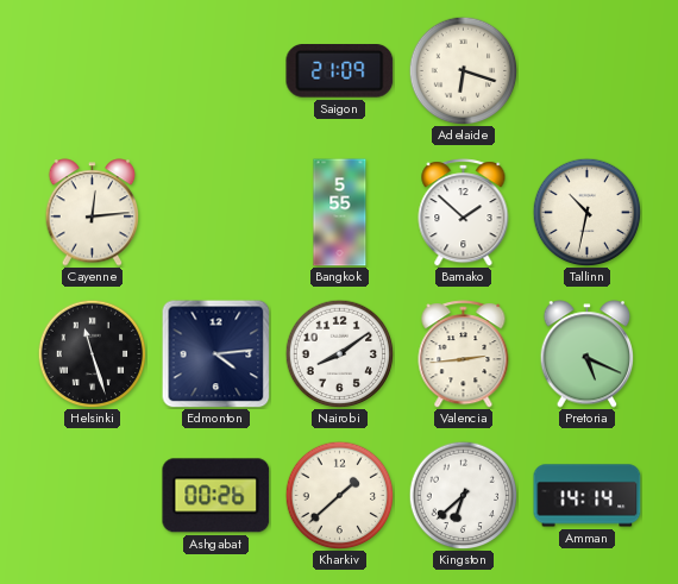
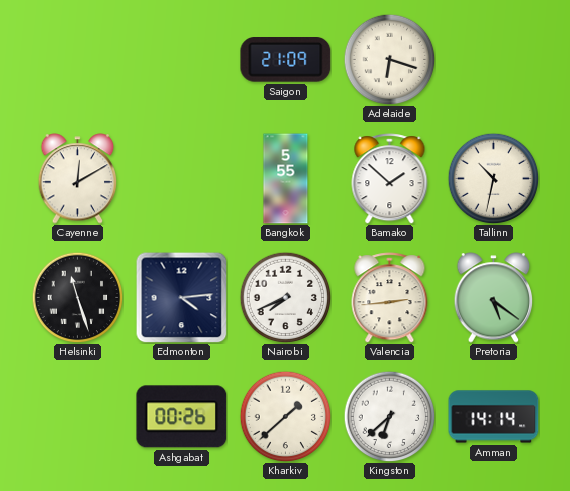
Cayenne: 12:14 -> 12:10 (78, 179)
Nairobi: 8:09 -> 7:41 (285, 297)
Pretoria: 5:19 -> 5:21 (494, 298)
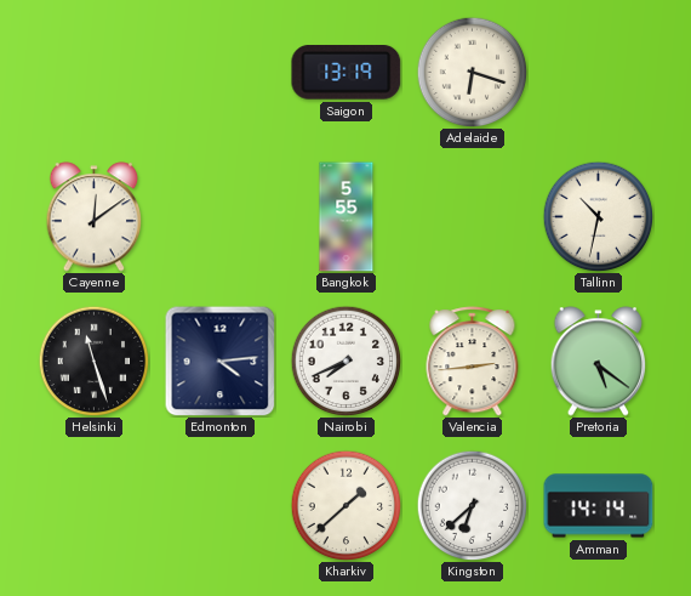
Saigon: 21:09 -> 13:19 (347, 73)
Cayenne: 12:10 -> 12:09 (95, 217)
Bamako: 1:52 -> none (390, 179)
Ashgabat: 00:26 -> none (182, 417)
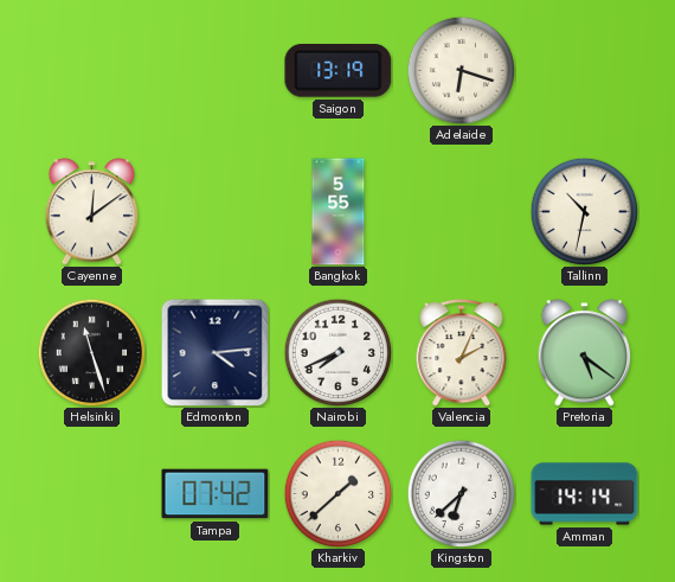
Valencia: 2:44 -> 2:04 (462, 353)
Tampa: none -> 07:42 (216, 494)
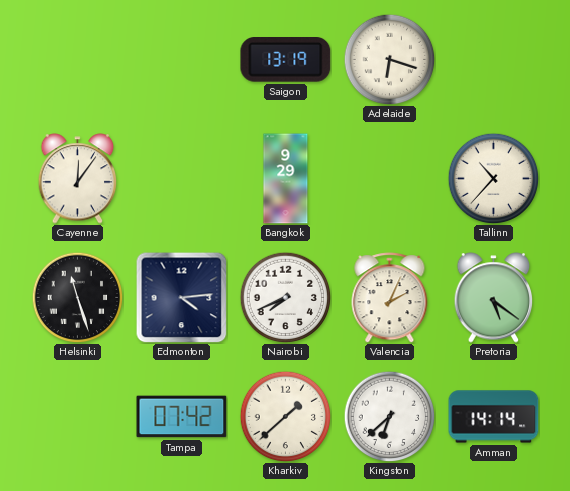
Cayenne: 12:09 -> 12:06 (78, 179)
Bangkok: 5:55 -> 9:29 (286, 179)
Tallinn: 10:32 -> 10:37 (493, 178)
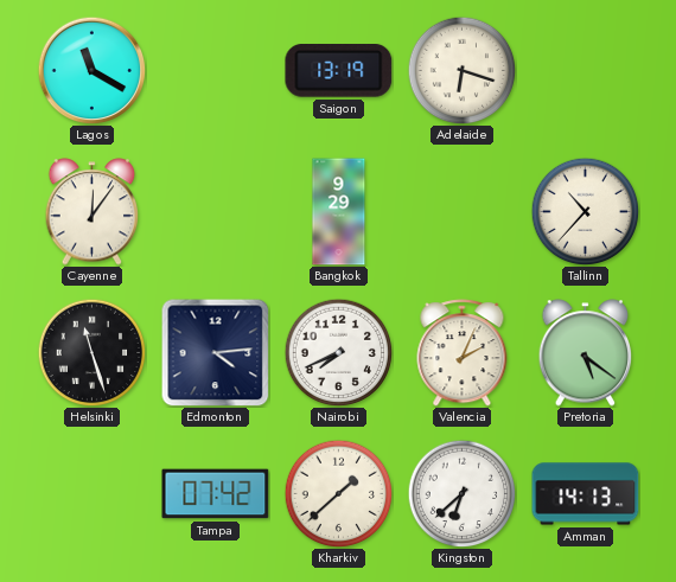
Lagos: none -> 11:20 (91, 70)
Amman: 14:14 -> 14:13 (586, 494)
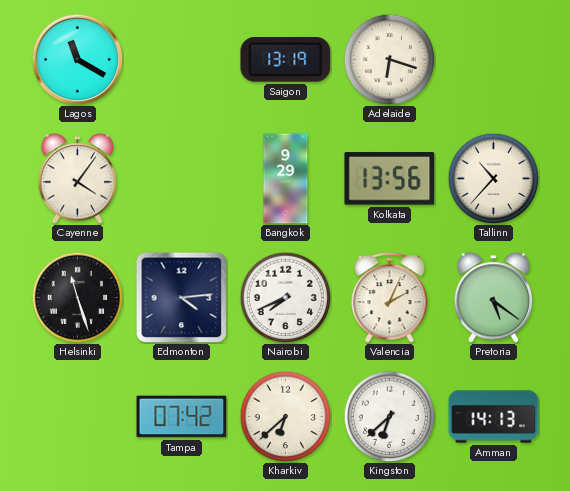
Cayenne: 12:06 -> 4:06 (78, 179)
Kolkata: none -> 13:56 (390, 179)
Kharkiv: 1:38 -> 6:38 (285, 416)
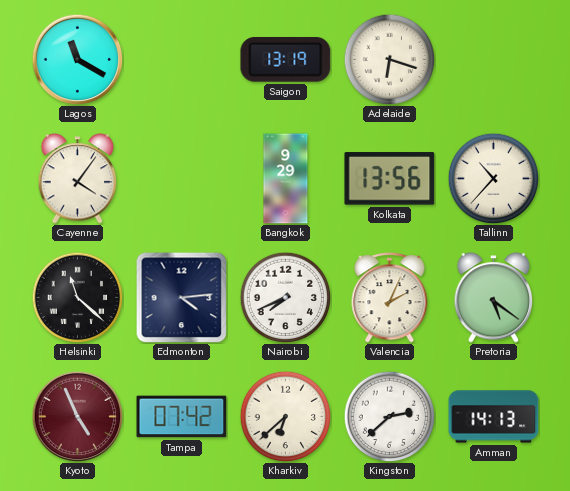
Helsinki: 11:27 -> 11:22 (77, 297)
Kyoto: none -> 4:56 (77, 416)
Kingston: 6:38 -> 2:38 (389, 416)
